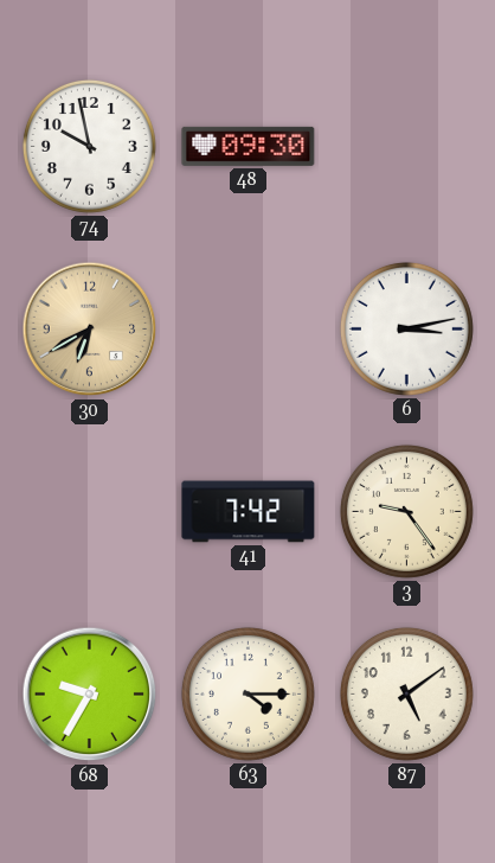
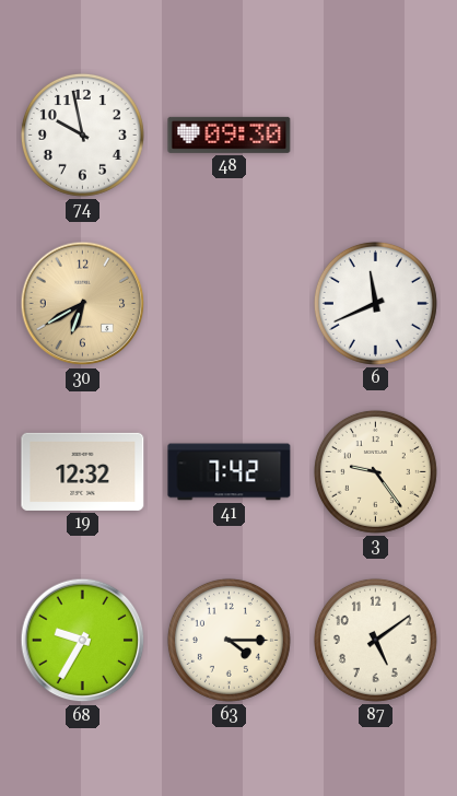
6: 3:13 -> 11:41 (375, 303)
19: none -> 12:32 (83, 471)
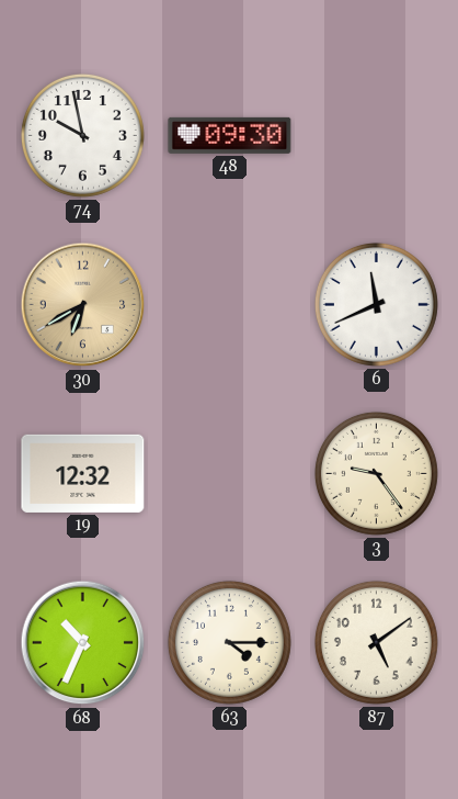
41: 7:42 -> none (230, 472)
68: 9:35 -> 10:34 (83, 643)
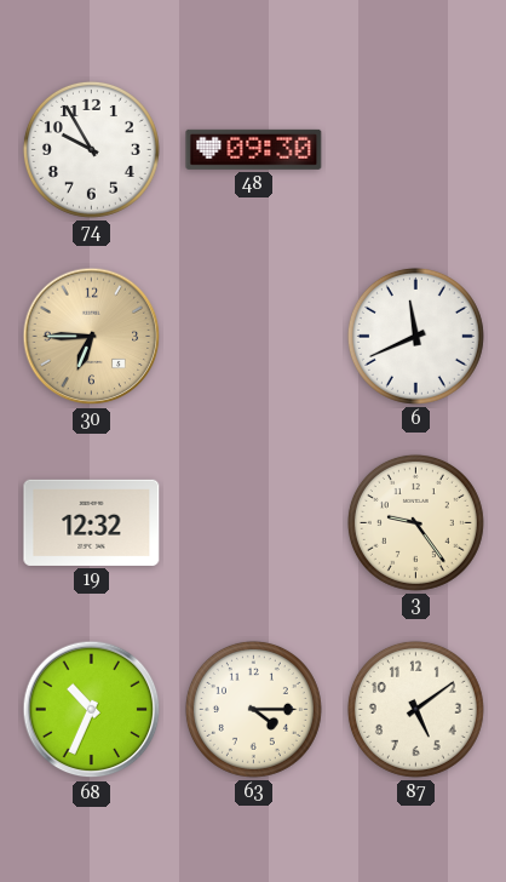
74: 9:58 -> 9:55 (91, 149)
30: 6:40 -> 6:45 (92, 337)
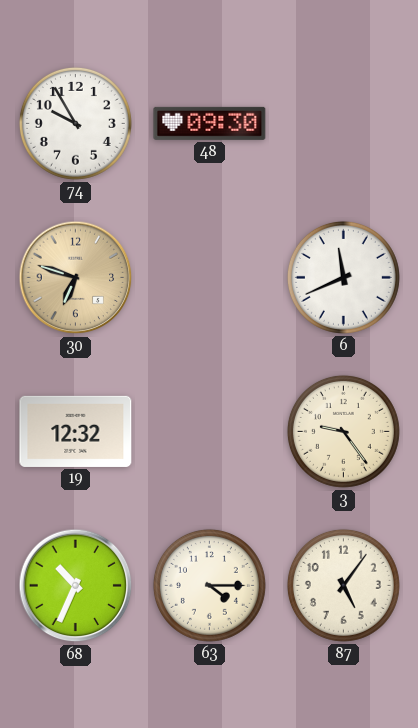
30: 6:45 -> 6:48 (76, 278)
87: 5:09 -> 5:06 (343, 585)
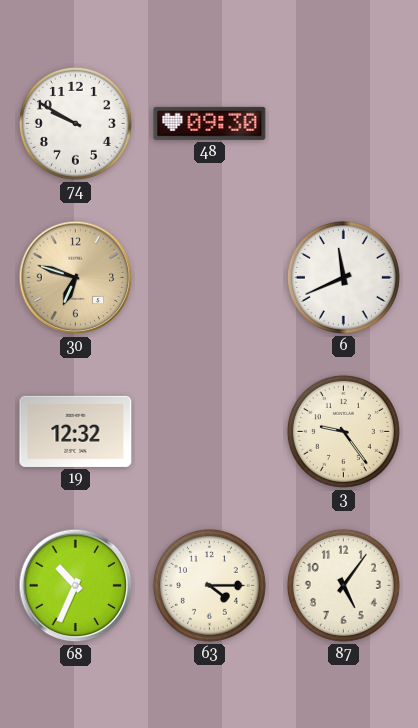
74: 9:55 -> 9:50 (75, 123)
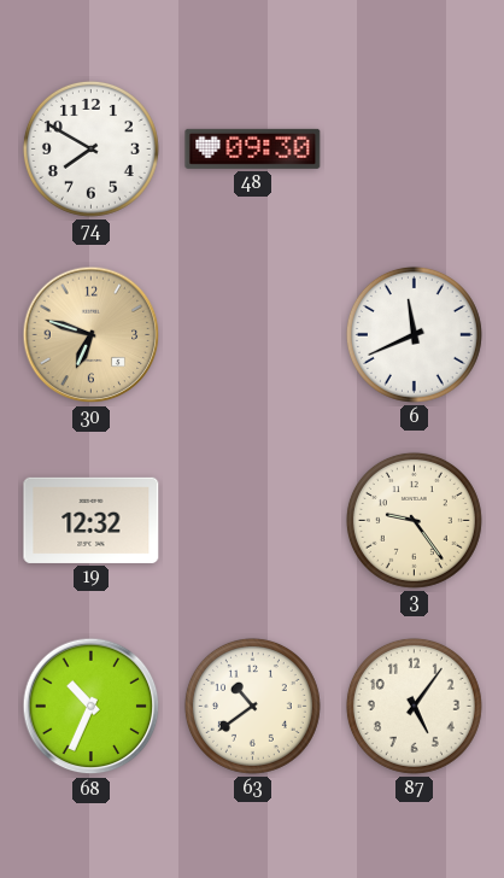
74: 9:50 -> 7:50 (90, 148)
63: 4:15 -> 10:39 (252, 706)
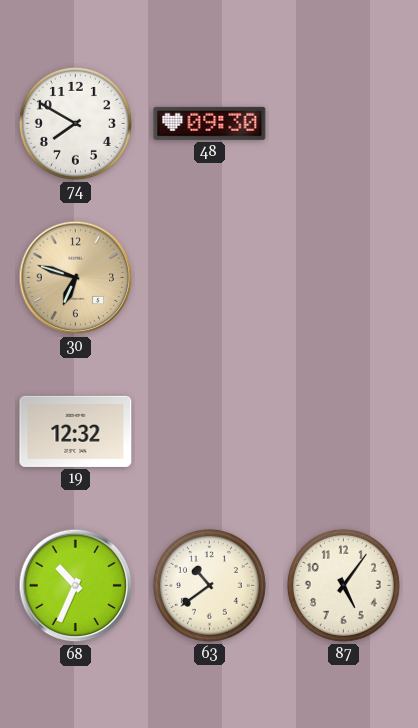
6: 11:41 -> none (414, 334)
3: 9:24 -> none (414, 520)
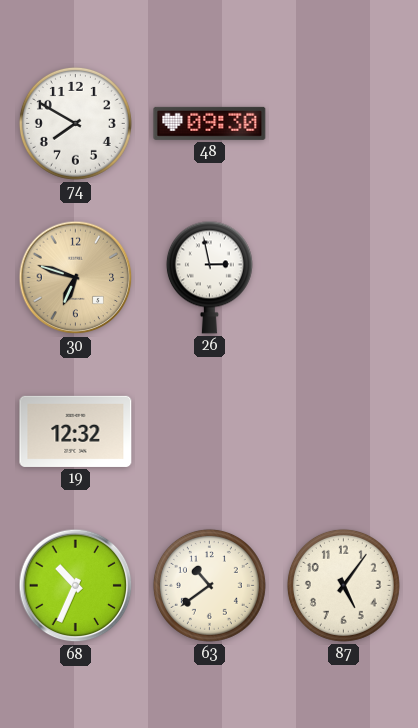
26: none -> 2:58 (209, 277)
